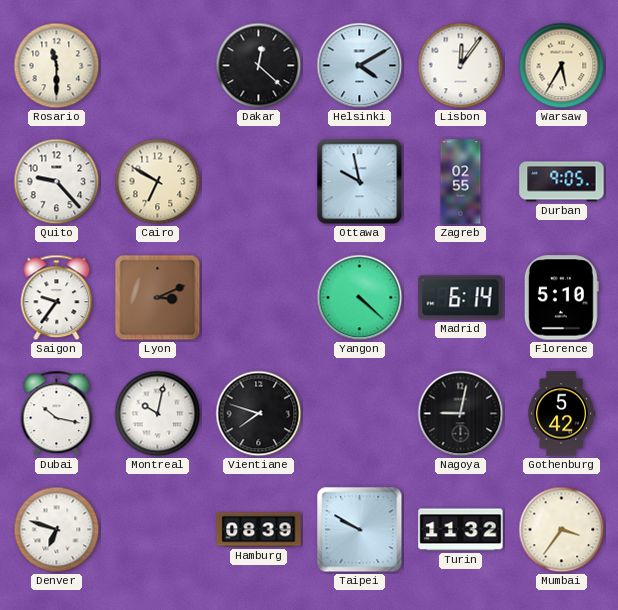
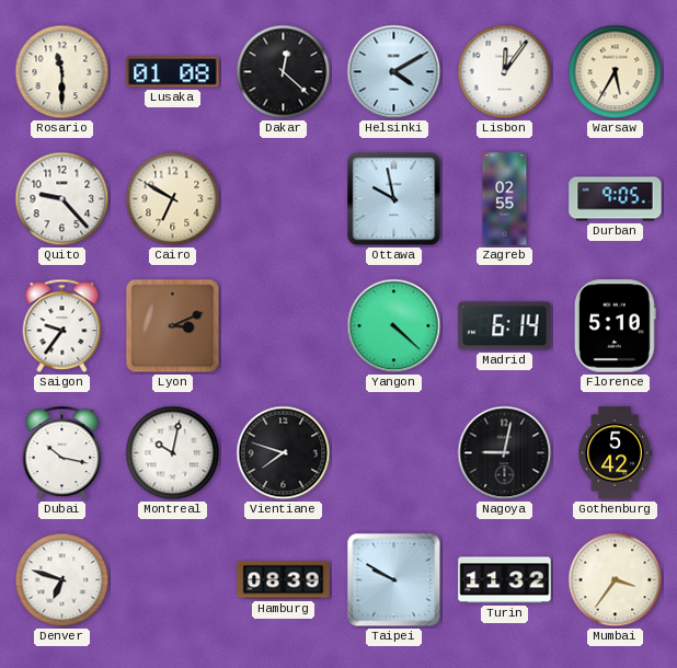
Lusaka: none -> 01:08 (173, 72)
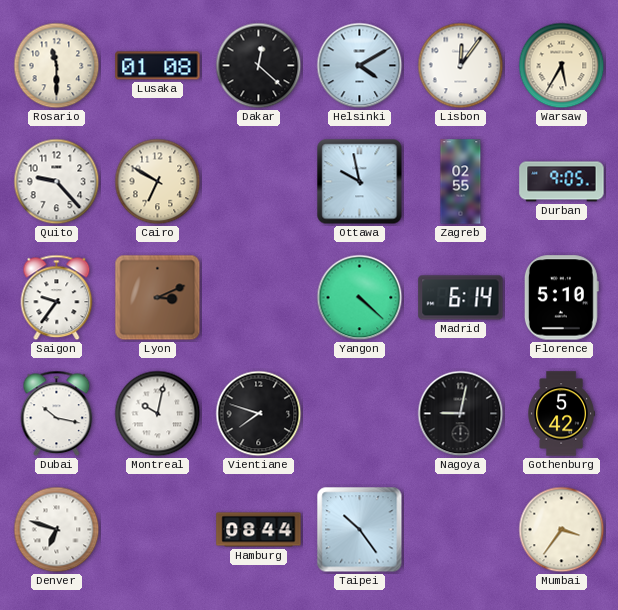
Hamburg: 08:39 -> 08:44 (259, 530)
Taipei: 9:50 -> 10:24 (360, 530)
Turin: 11:32 -> none (505, 580)
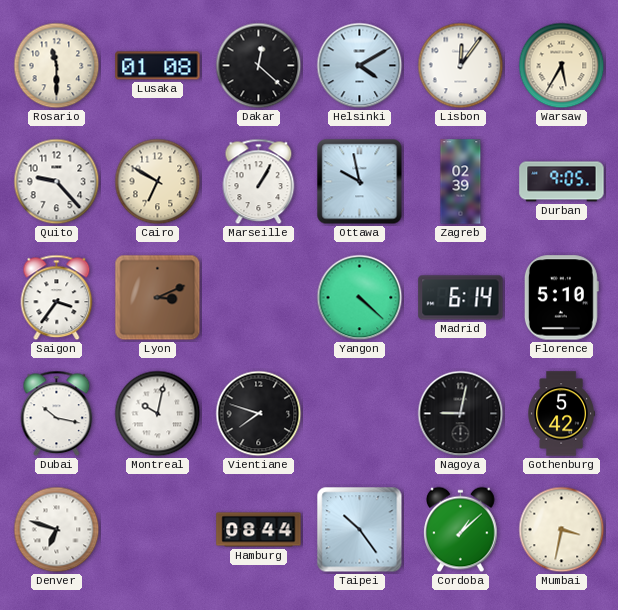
Marseille: none -> 1:05 (259, 182)
Zagreb: 02:55 -> 02:39 (461, 182)
Saigon: 9:36 -> 3:36 (57, 298)
Cordoba: none -> 1:08 (461, 530)
Mumbai: 3:36 -> 3:32 (562, 530)
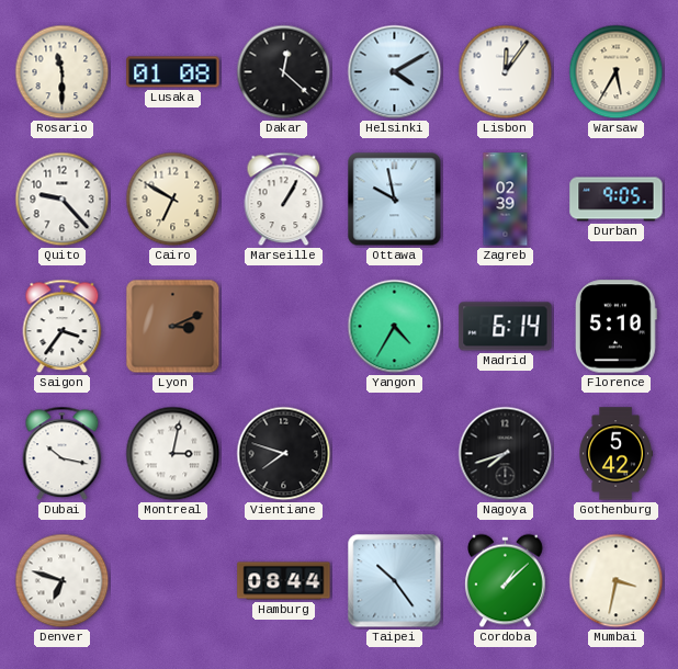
Yangon: 4:22 -> 4:35 (395, 327)
Montreal: 10:02 -> 3:02 (173, 454)
Nagoya: 9:02 -> 7:42 (506, 454)
